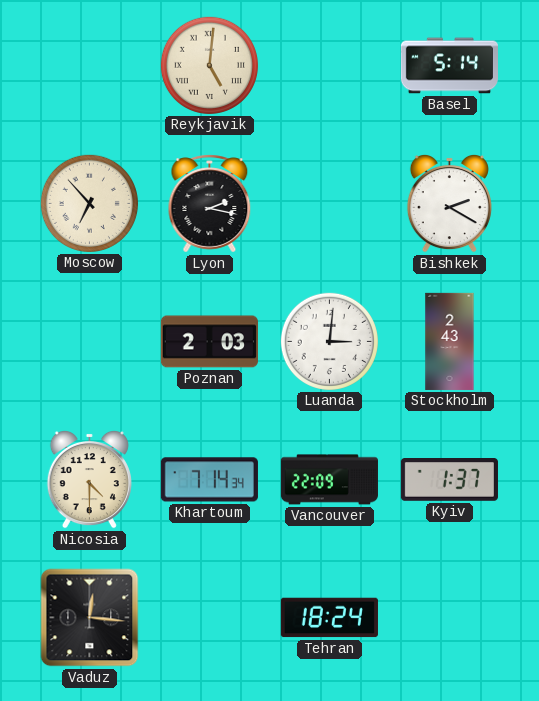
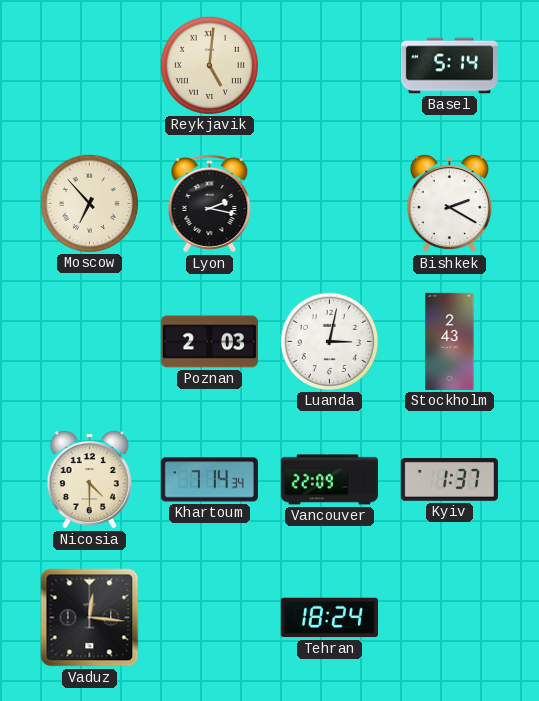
Luanda: 3:01 -> 3:02 (329, 341)
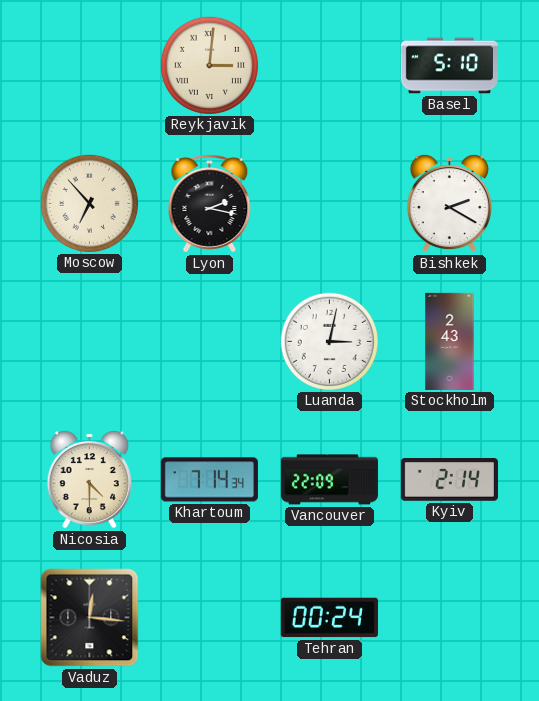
Reykjavik: 5:01 -> 3:01 (209, 65)
Basel: 5:14 -> 5:10 (449, 66)
Poznan: 2:03 -> none (209, 342)
Kyiv: 1:37 -> 2:14 (449, 480)
Tehran: 18:24 -> 00:24 (329, 618)
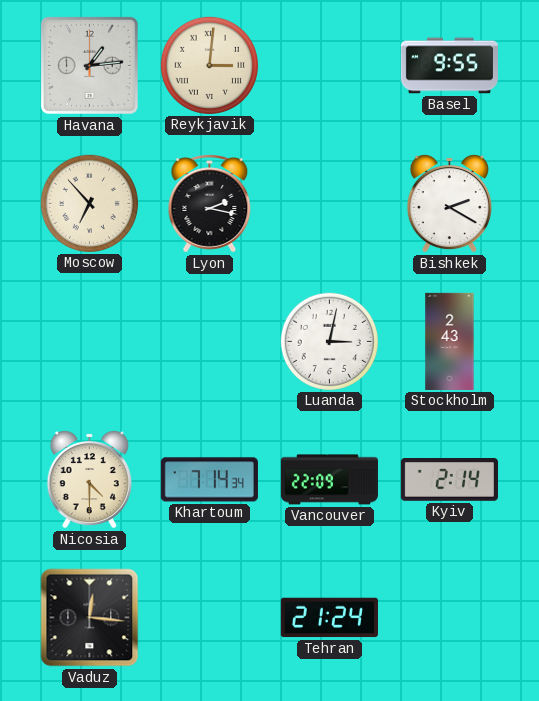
Havana: none -> 1:14 (89, 65)
Basel: 5:10 -> 9:55 (449, 66)
Tehran: 00:24 -> 21:24 (329, 618)
